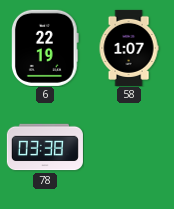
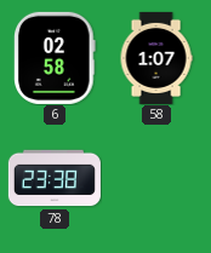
6: 22:19 -> 02:58 (56, 58)
78: 03:38 -> 23:38 (55, 178)
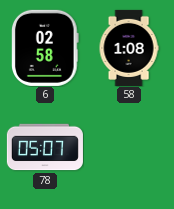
58: 1:07 -> 1:08 (129, 48)
78: 23:38 -> 05:07 (45, 147)
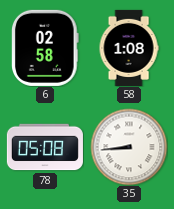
78: 05:07 -> 05:08 (45, 147)
35: none -> 8:44 (129, 147)
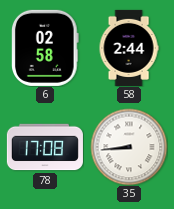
58: 1:08 -> 2:44 (129, 48)
78: 05:08 -> 17:08 (45, 147)
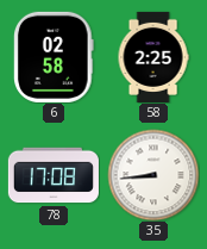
58: 2:44 -> 2:25 (153, 57)
